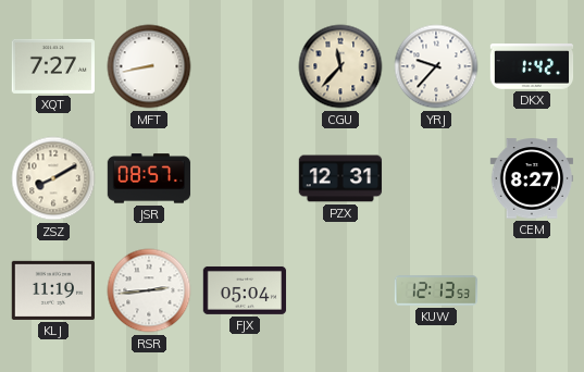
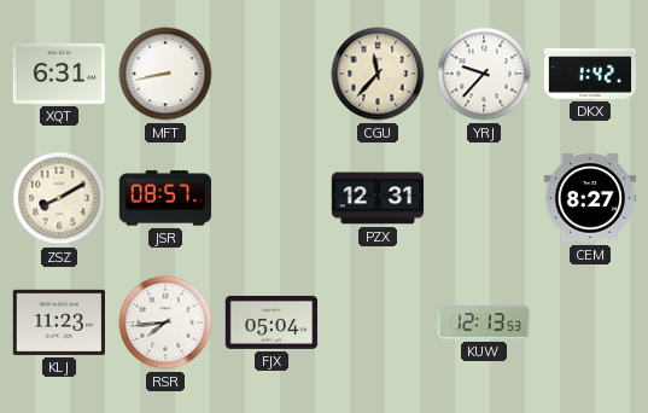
XQT: 7:27 -> 6:31 (58, 74)
KLJ: 11:19 -> 11:23 (58, 322)
RSR: 2:44 -> 7:44 (165, 322)
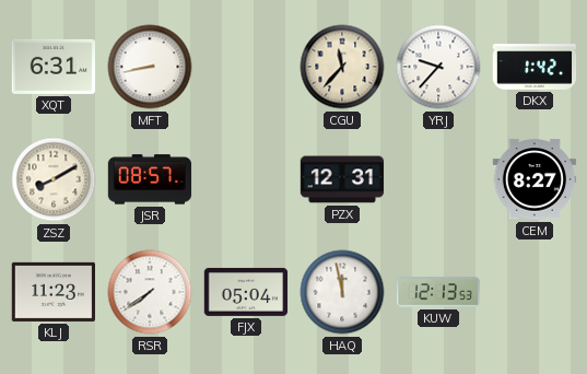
RSR: 7:44 -> 7:39 (150, 292)
HAQ: none -> 11:58 (342, 292)
